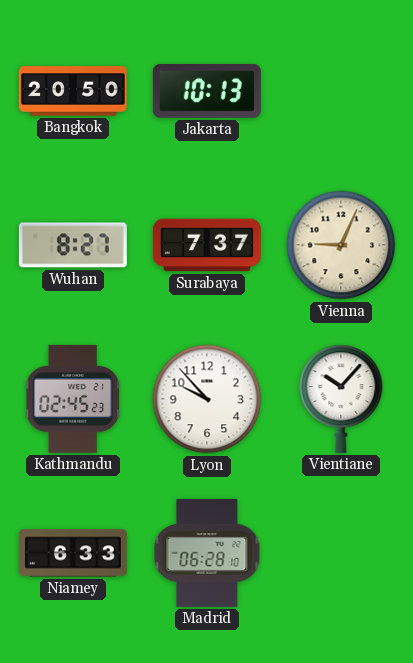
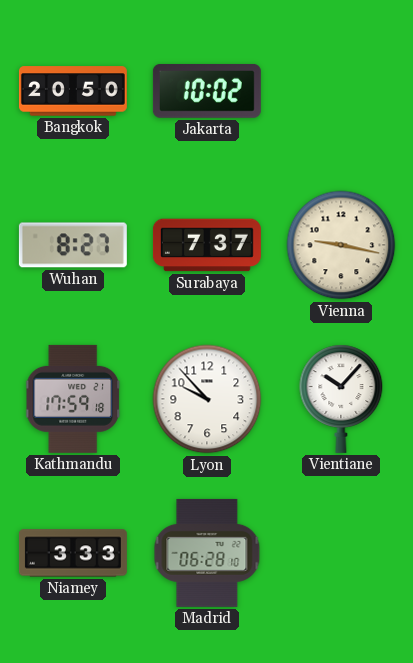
Jakarta: 10:13 -> 10:02 (207, 91)
Vienna: 9:04 -> 9:17 (341, 245)
Kathmandu: 02:45 -> 17:59 (74, 399)
Niamey: 6:33 -> 3:33 (73, 553)
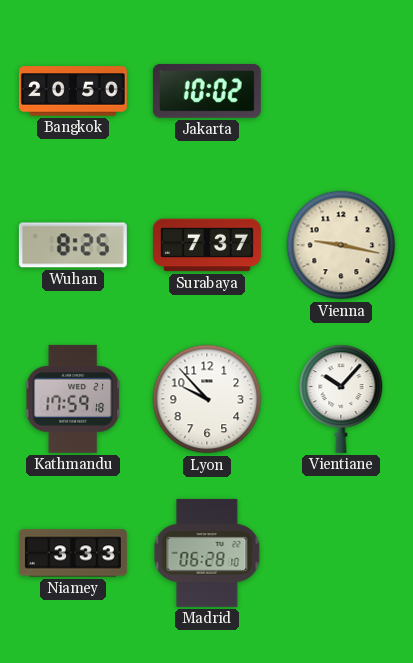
Wuhan: 8:27 -> 8:25 (73, 245)
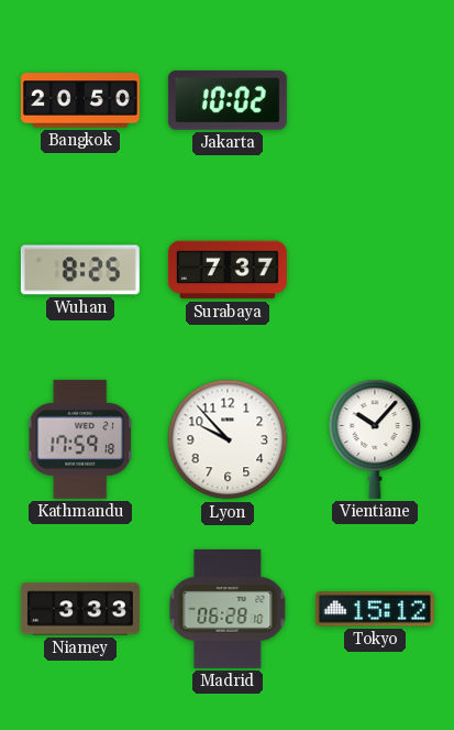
Vienna: 9:17 -> none (341, 245)
Tokyo: none -> 15:12 (375, 609)
